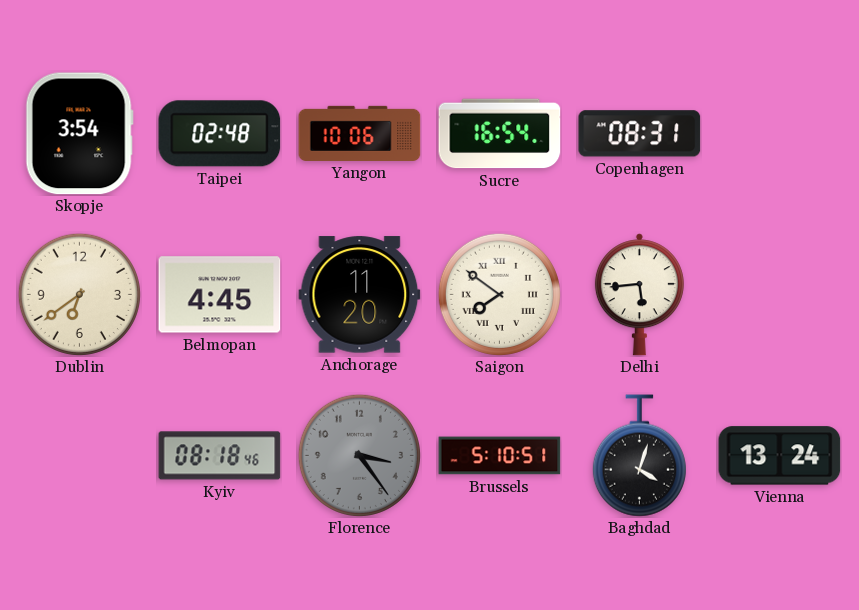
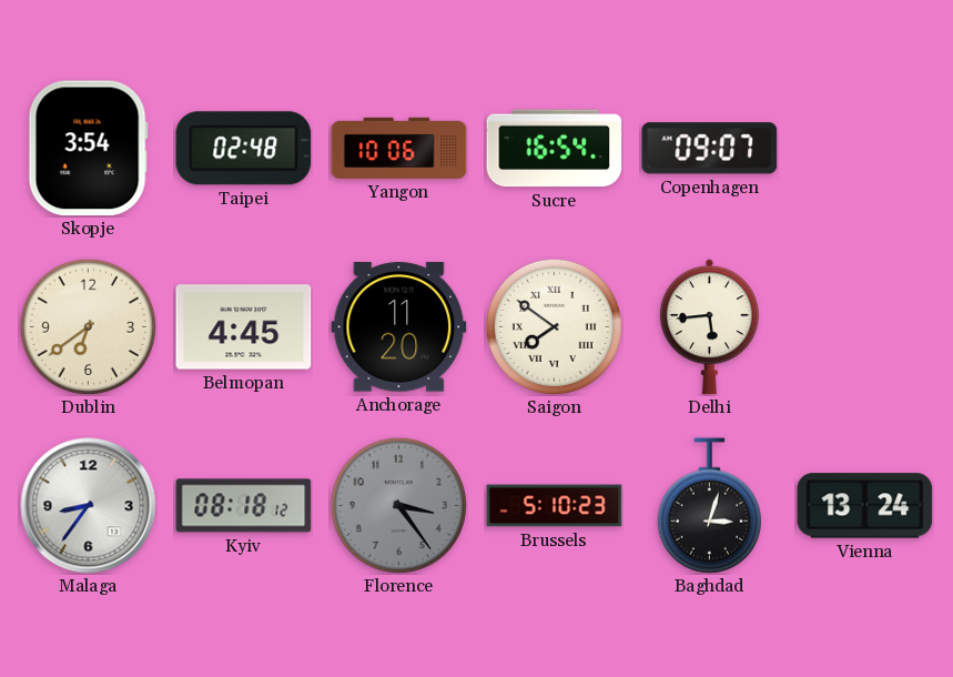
Copenhagen: 08:31 -> 09:07 (710, 149)
Malaga: none -> 8:36 (89, 506)
Kyiv: 08:18:46 -> 08:18:12 (244, 506)
Brussels: 5:10:51 -> 5:10:23 (555, 506)
Baghdad: 4:03 -> 3:03 (709, 506)
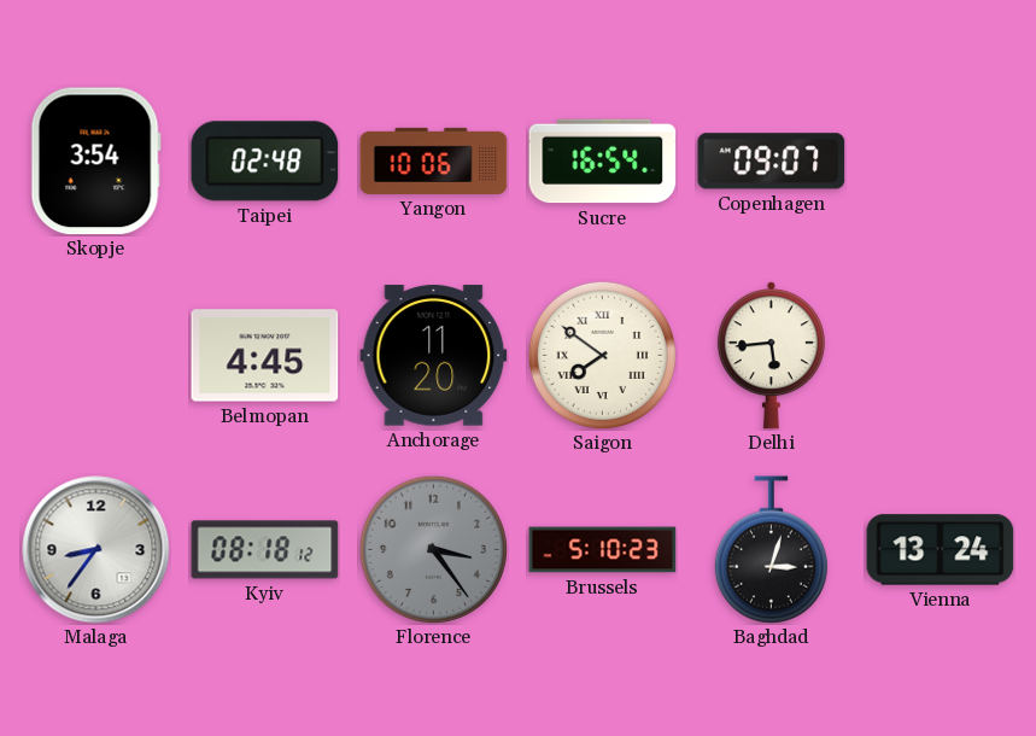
Dublin: 6:39 -> none (88, 326)
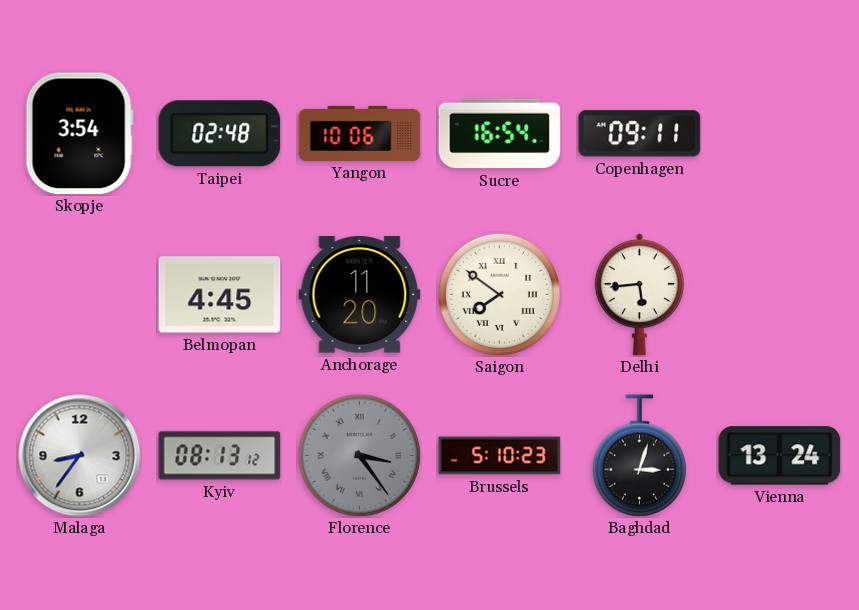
Copenhagen: 09:07 -> 09:11 (640, 134)
Kyiv: 08:18 -> 08:13 (220, 456)
Florence numerals: Arabic -> Roman (359, 455)
